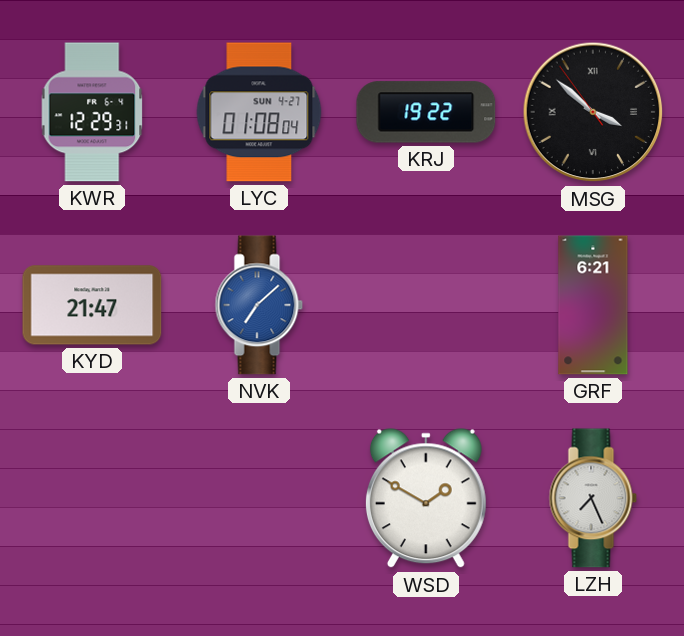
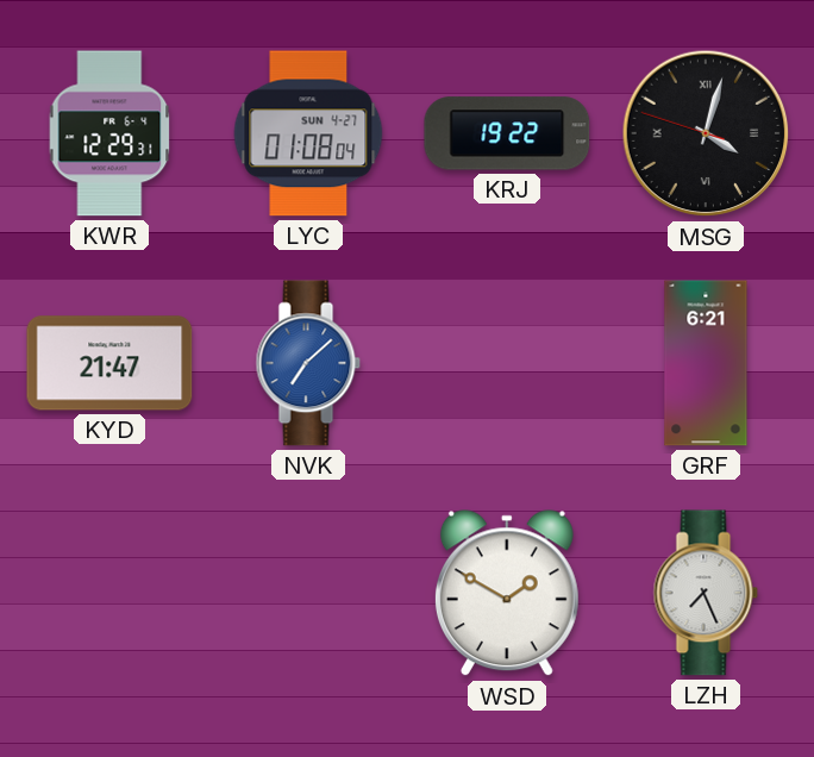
MSG: 3:51 -> 4:02 (706, 133)
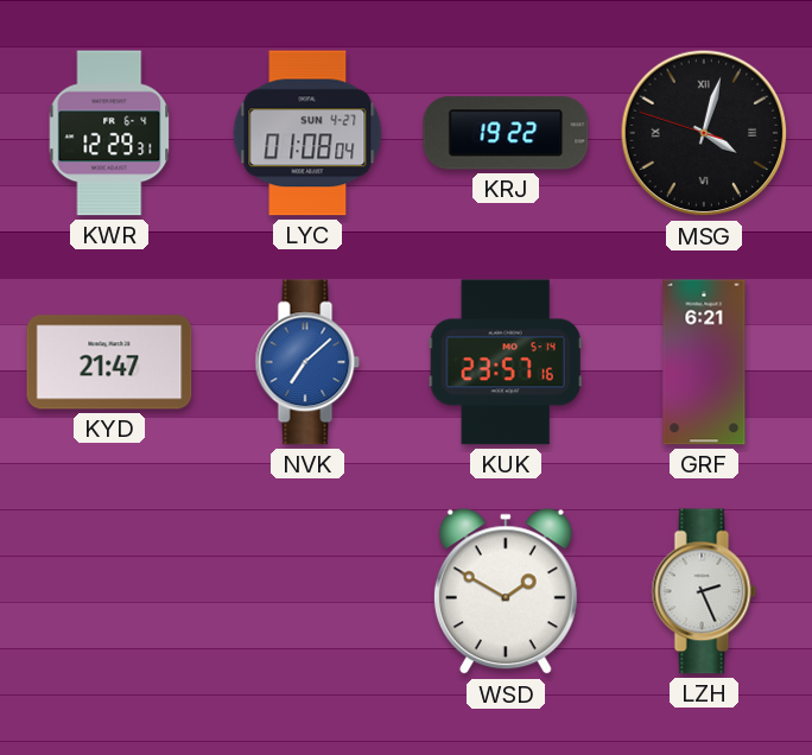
KUK: none -> 23:57 (506, 362)
LZH: 7:26 -> 2:26 (704, 591)
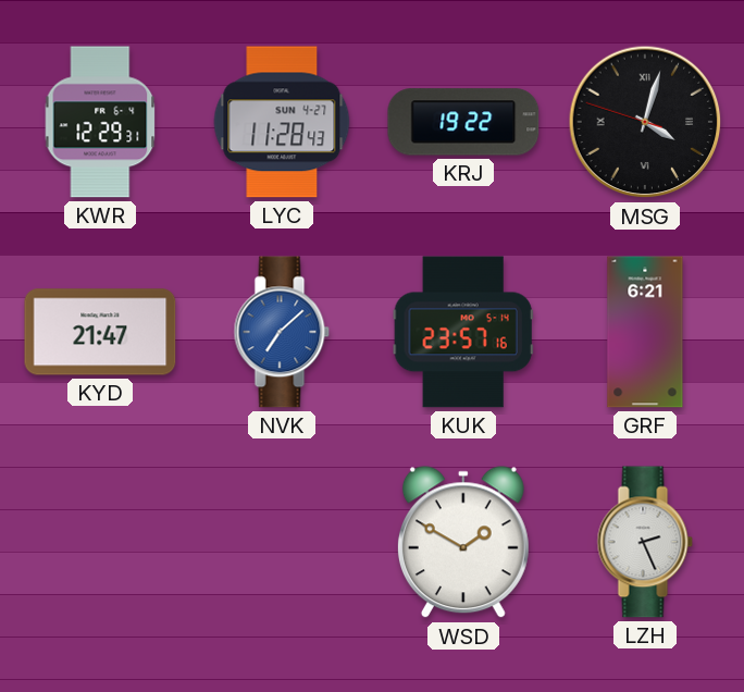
LYC: 01:08 -> 11:28 (282, 122)
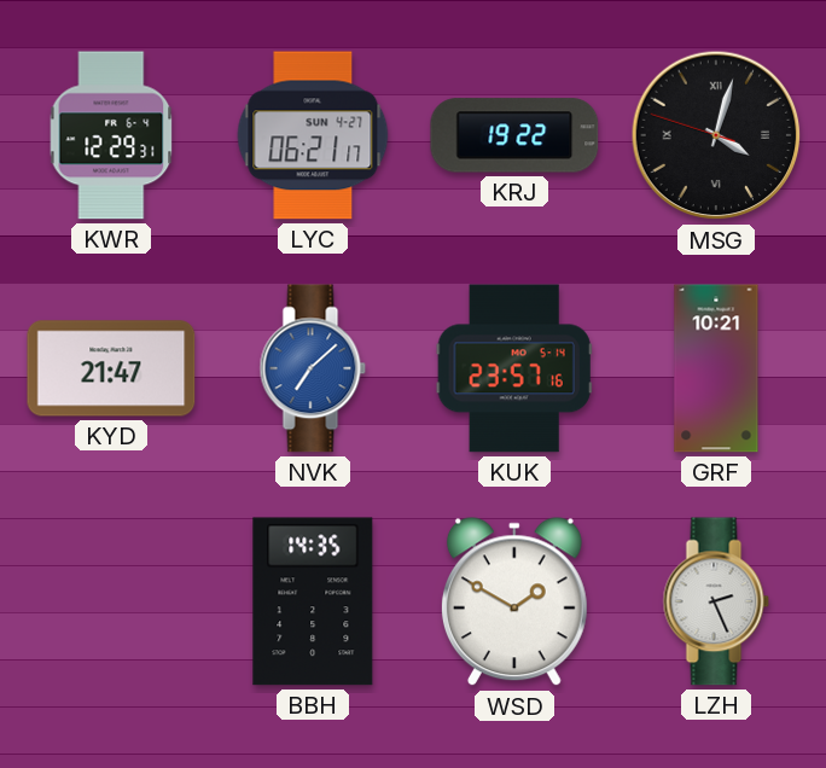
LYC: 11:28 -> 06:21 (313, 135)
GRF: 6:21 -> 10:21 (716, 368)
BBH: none -> 14:35 (313, 601)
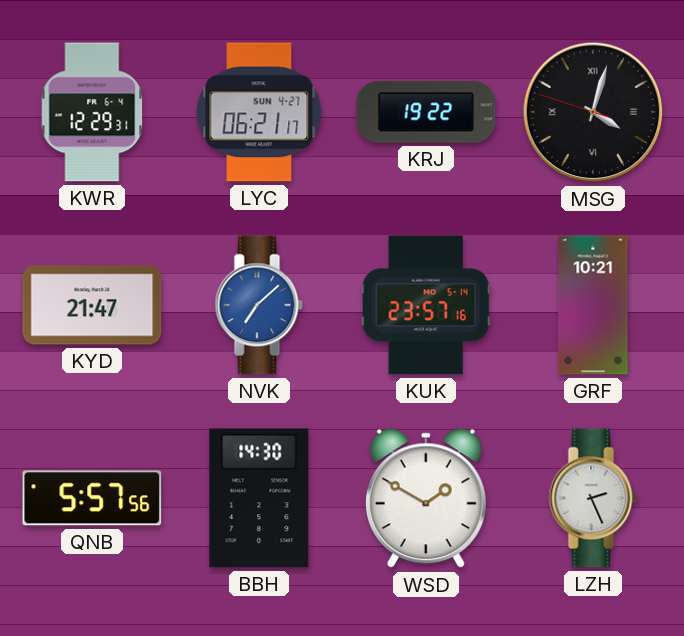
QNB: none -> 5:57 (92, 498)
BBH: 14:35 -> 14:30 (259, 498)
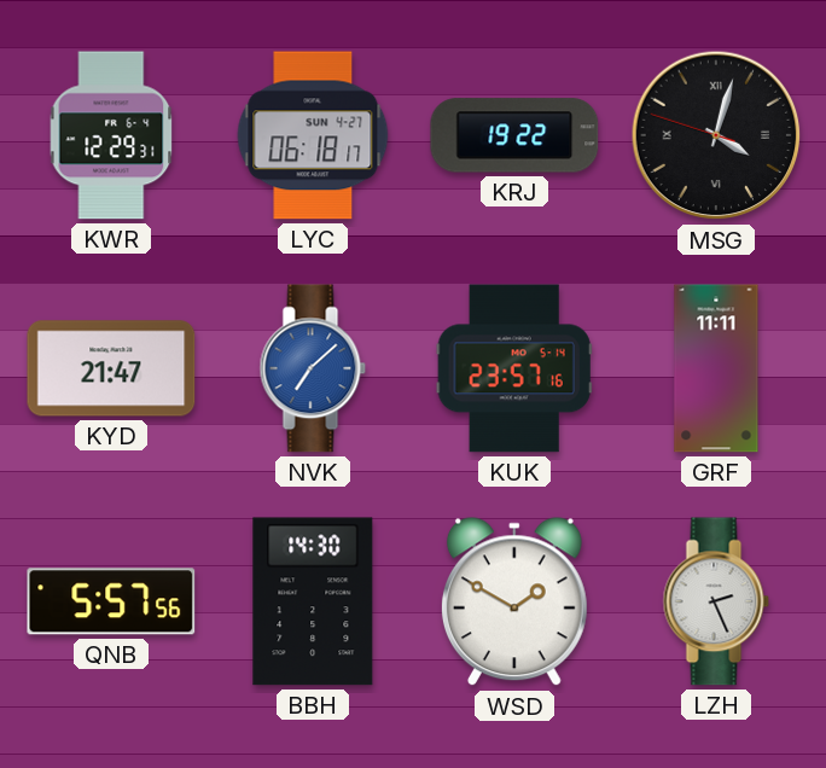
LYC: 06:21 -> 06:18 (313, 135)
GRF: 10:21 -> 11:11 (716, 368)
